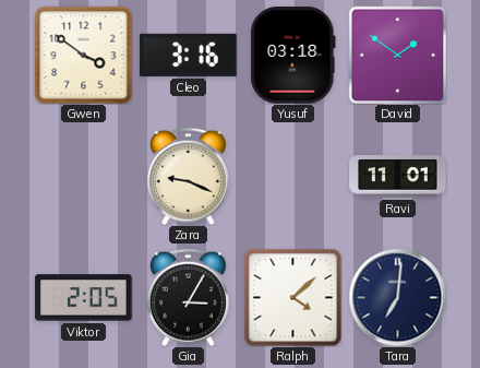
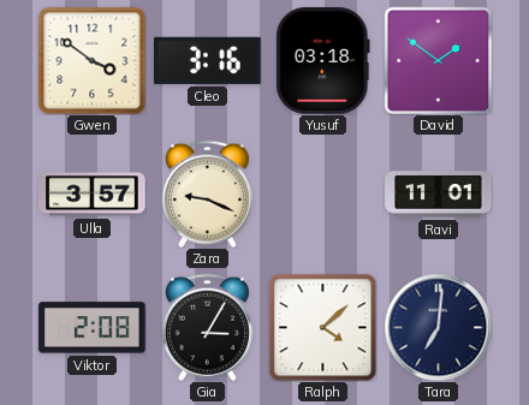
Ulla: none -> 3:57 (93, 195)
Viktor: 2:05 -> 2:08 (93, 328)
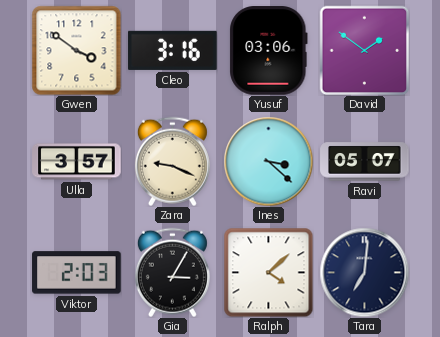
Yusuf: 03:18 -> 03:06 (269, 51)
Ines: none -> 3:22 (268, 161)
Ravi: 11:01 -> 05:07 (365, 162)
Viktor: 2:08 -> 2:03 (77, 273)
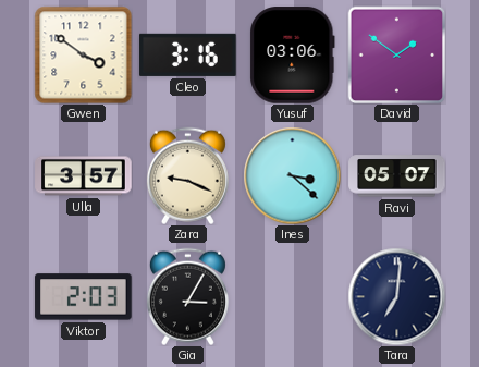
Ralph: 4:08 -> none (268, 272)
